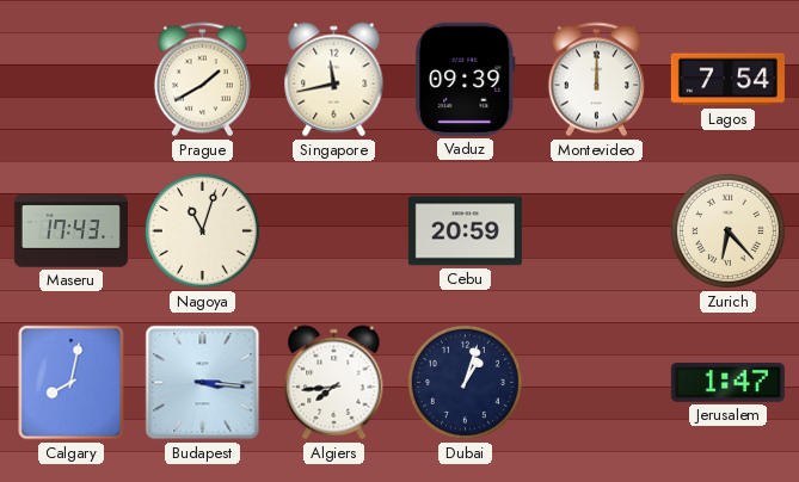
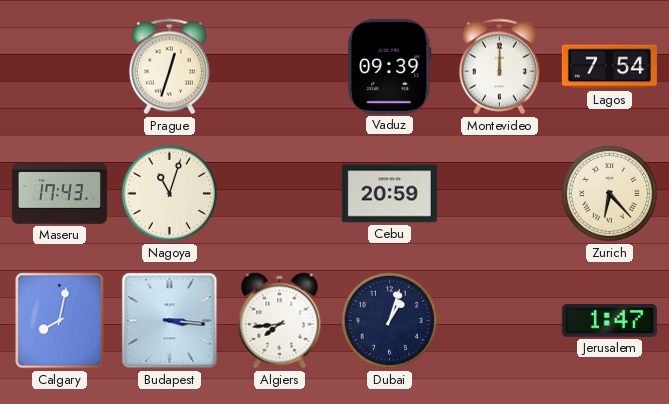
Prague: 1:40 -> 12:33 (169, 67)
Singapore: 11:43 -> none (334, 80)
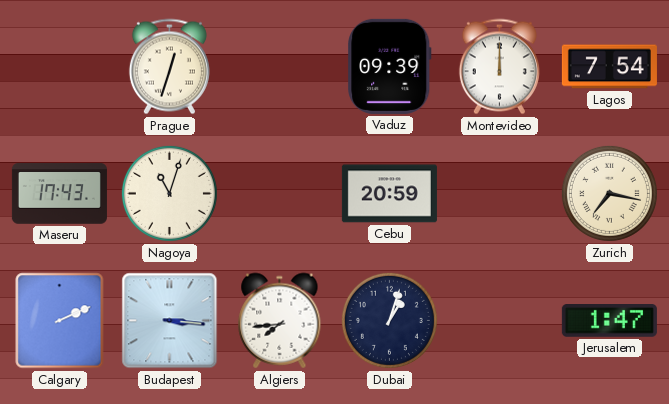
Zurich: 6:23 -> 7:17 (609, 193)
Calgary: 8:02 -> 2:11 (60, 321)
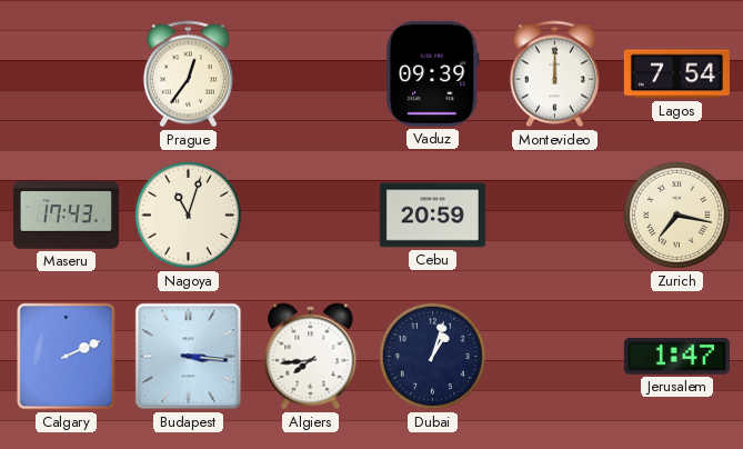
Prague: 12:33 -> 12:36 (188, 74)
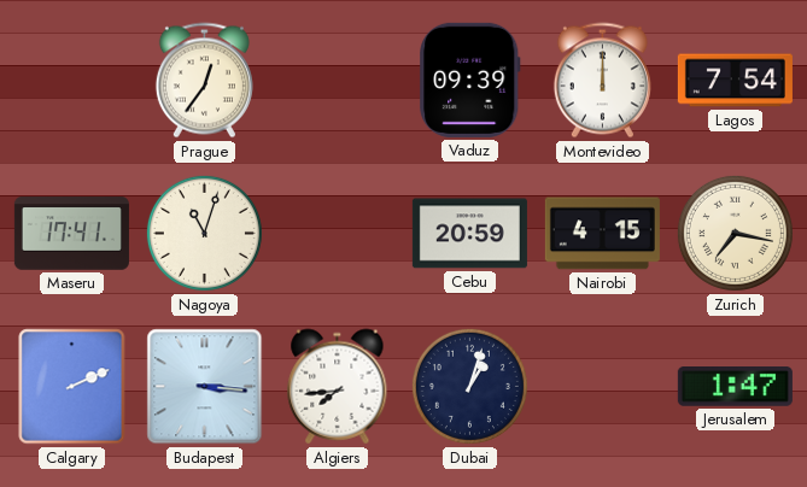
Maseru: 17:43 -> 17:41 (71, 234)
Nairobi: none -> 4:15 (602, 234)
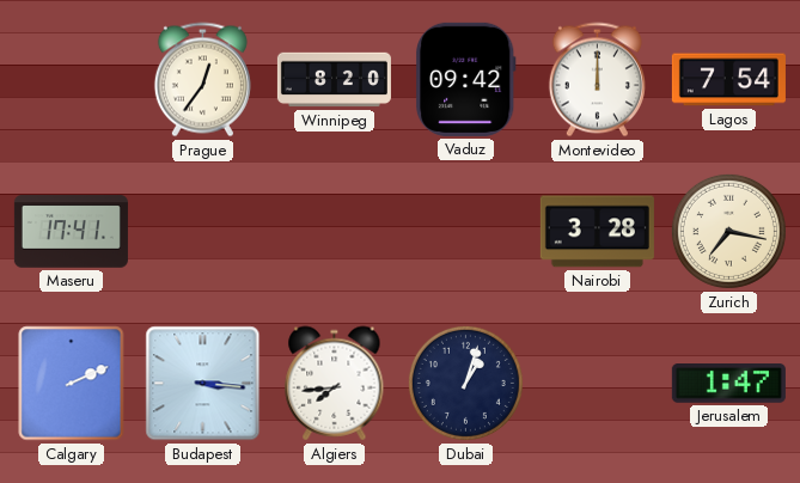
Winnipeg: none -> 8:20 (334, 80)
Vaduz: 09:39 -> 09:42 (466, 79)
Nagoya: 11:03 -> none (204, 233)
Cebu: 20:59 -> none (469, 234)
Nairobi: 4:15 -> 3:28 (597, 232)
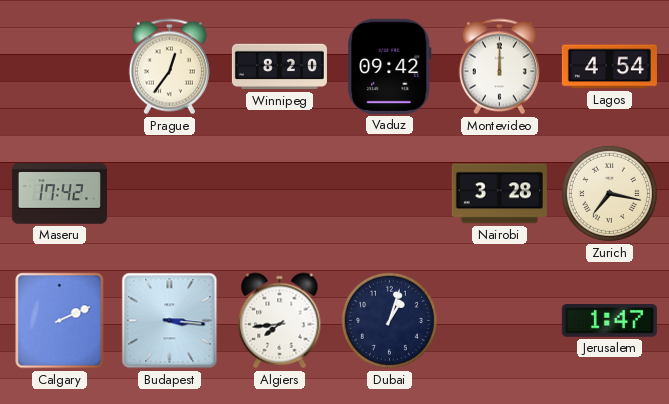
Lagos: 7:54 -> 4:54 (609, 67)
Maseru: 17:41 -> 17:42 (59, 194)
